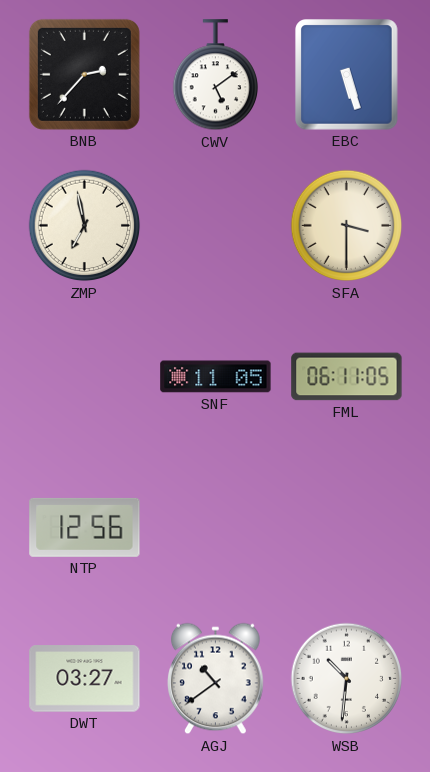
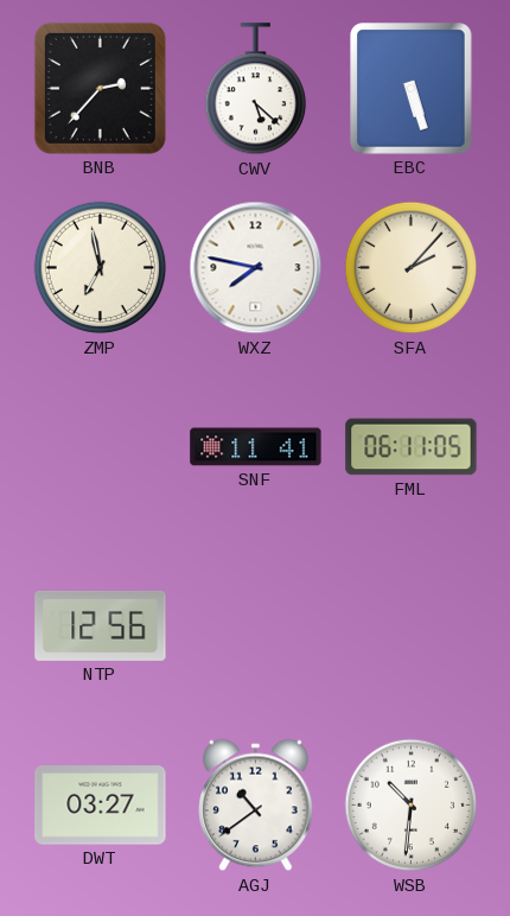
CWV: 5:09 -> 5:22 (255, 89)
WXZ: none -> 7:47 (256, 268)
SFA: 3:30 -> 2:07 (412, 268)
SNF: 11:05 -> 11:41 (256, 447)
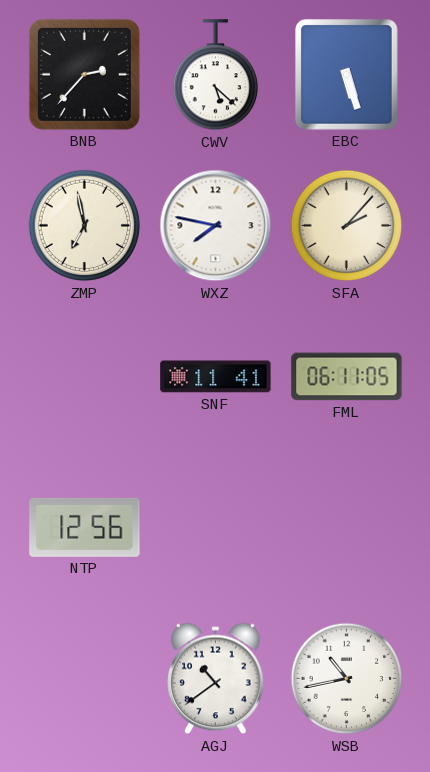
DWT: 03:27 -> none (101, 806)
WSB: 10:31 -> 10:43 (347, 679)
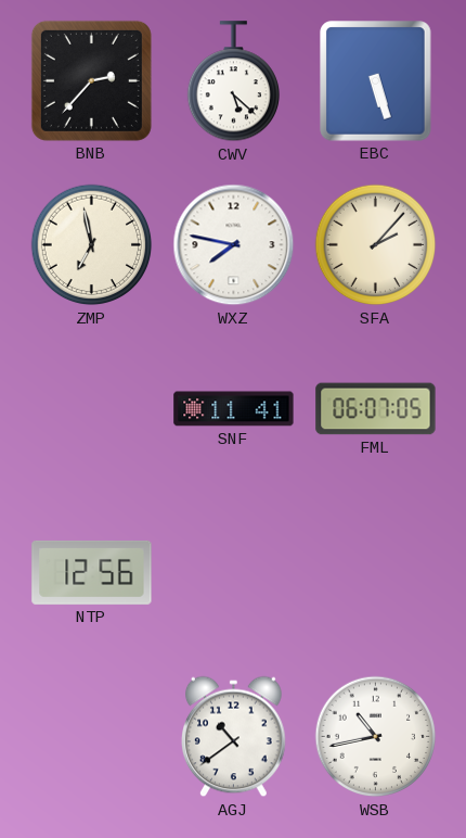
FML: 06:11 -> 06:07 (376, 409)
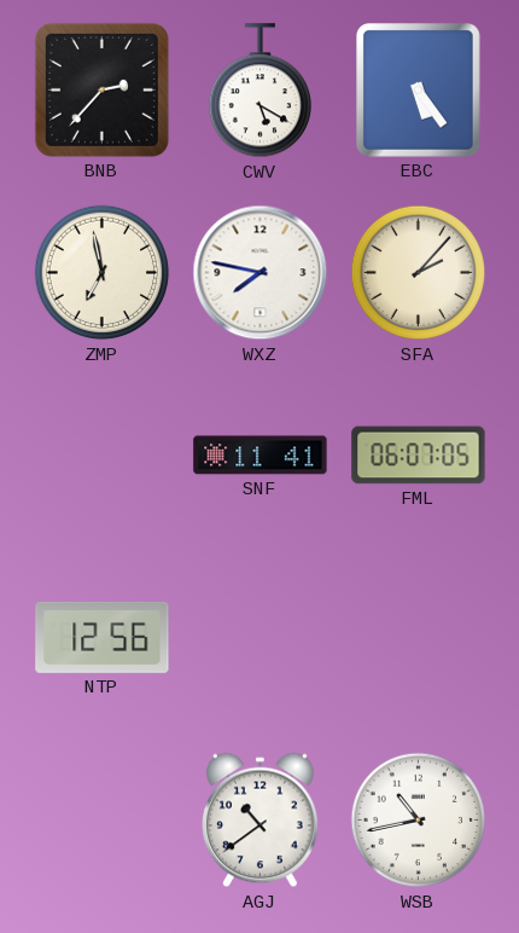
CWV: 5:22 -> 5:20 (259, 91)
EBC: 5:27 -> 5:24 (419, 91)
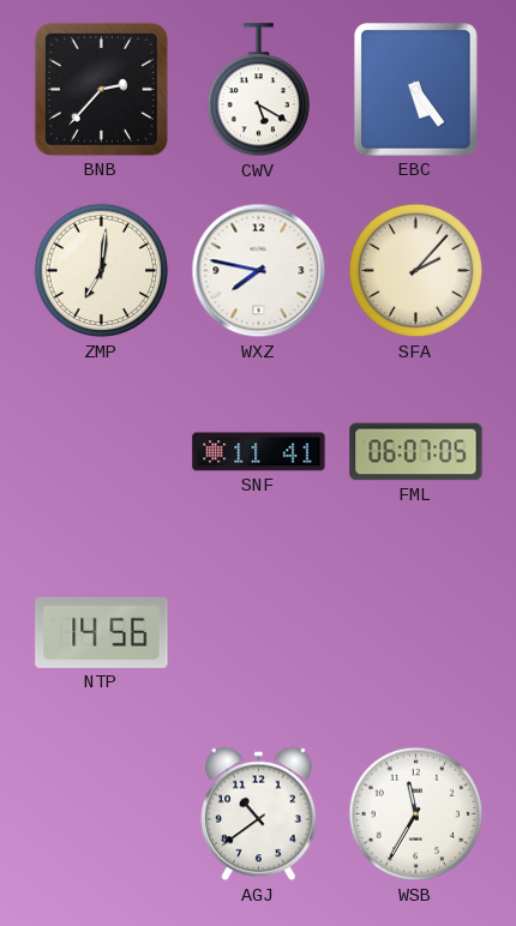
ZMP: 6:58 -> 7:01 (102, 271)
NTP: 12:56 -> 14:56 (102, 632)
WSB: 10:43 -> 11:35 (416, 814)
